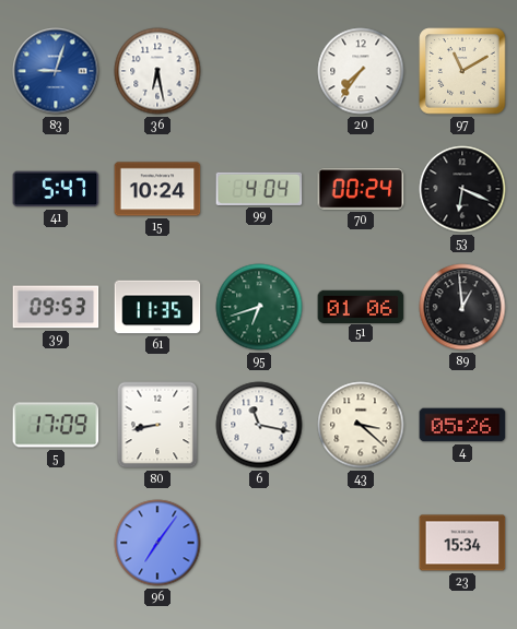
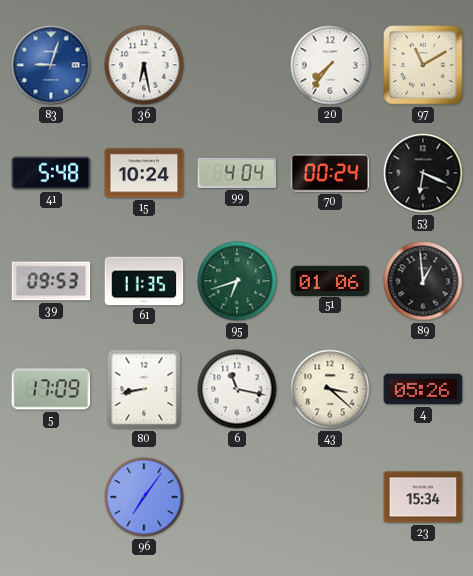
41: 5:47 -> 5:48 (51, 173)
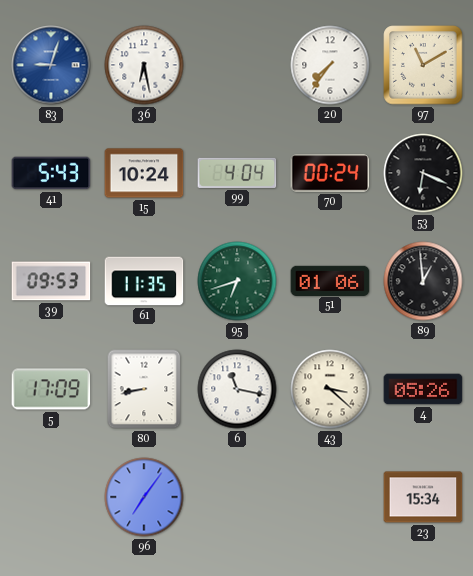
41: 5:48 -> 5:43 (51, 173)
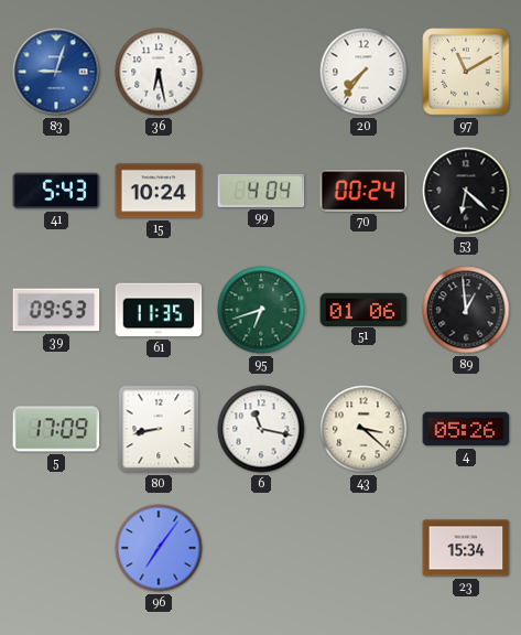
53: 6:19 -> 6:22 (466, 191)
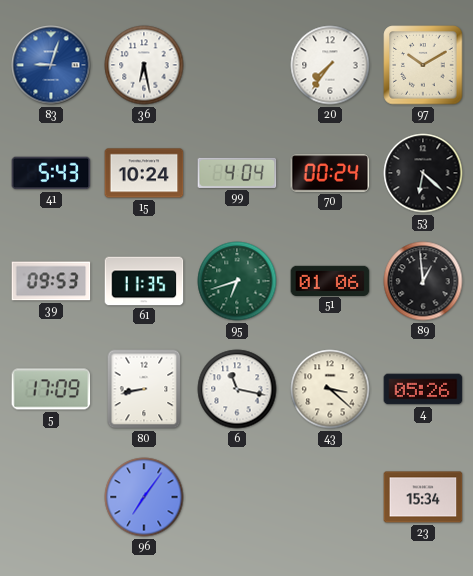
97: 11:10 -> 10:10 (423, 65)
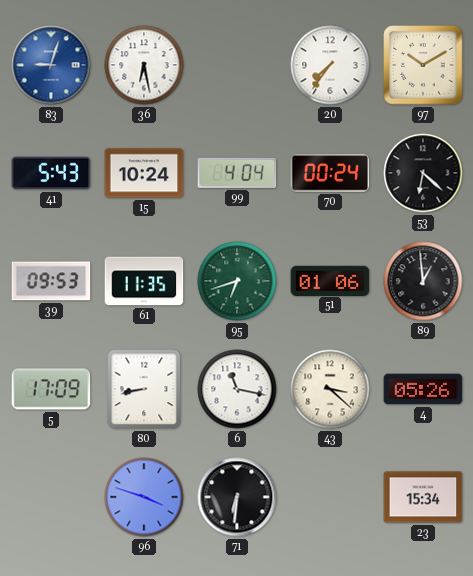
96: 7:06 -> 3:48 (144, 497)
71: none -> 6:31 (237, 497)
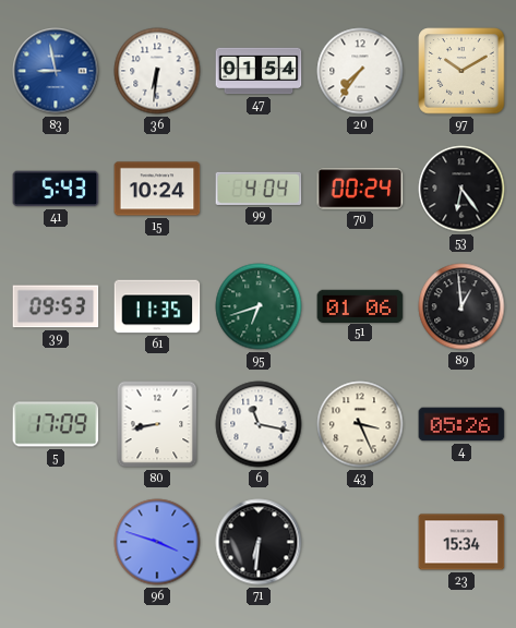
83: 9:03 -> 8:58 (56, 71)
36: 6:28 -> 6:31 (157, 71)
47: none -> 01:54 (259, 71)
53: 6:22 -> 6:24 (461, 189)
43: 3:22 -> 3:26 (360, 424)
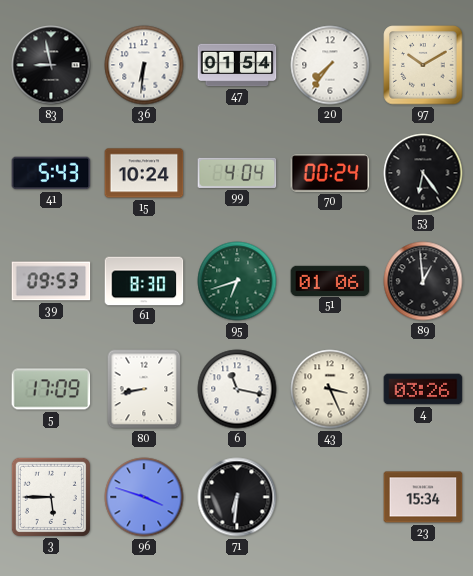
83 dial: blue -> black (51, 65)
61: 11:35 -> 8:30 (144, 281)
4: 05:26 -> 03:26 (423, 389)
3: none -> 5:45 (51, 497)
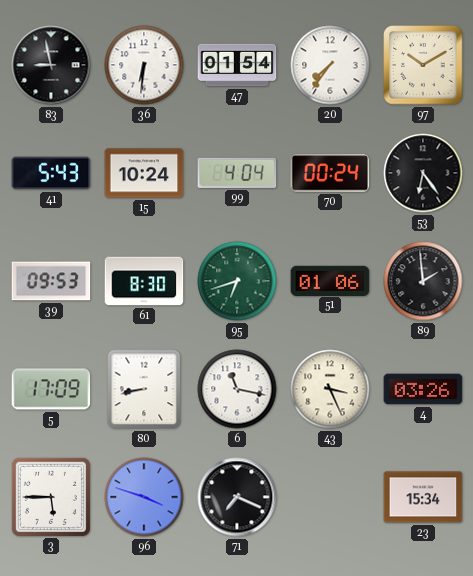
89: 12:59 -> 1:59 (423, 281)
71: 6:31 -> 7:19 (237, 497)
